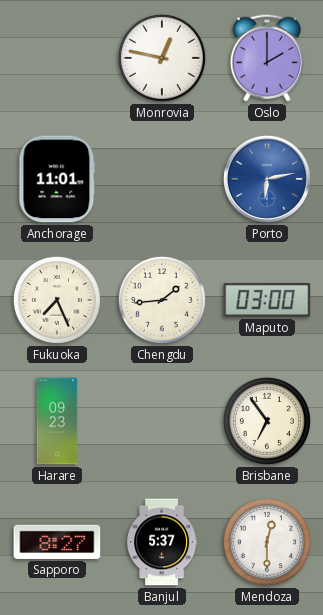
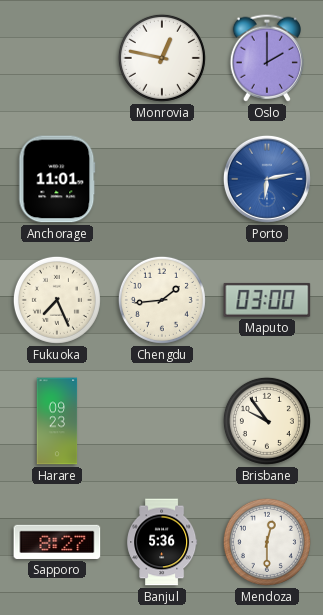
Brisbane: 6:54 -> 9:54 (267, 421)
Banjul: 5:37 -> 5:36 (162, 542)
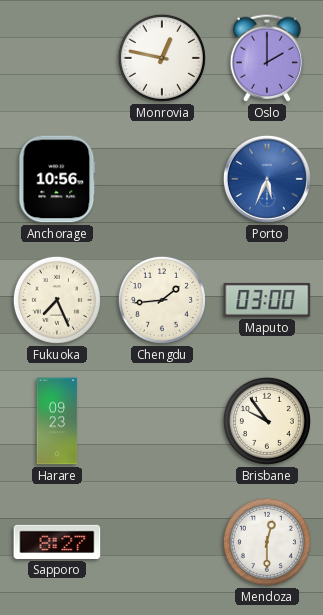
Anchorage: 11:01 -> 10:56 (57, 179)
Porto: 6:13 -> 5:34 (267, 179)
Banjul: 5:36 -> none (162, 542)
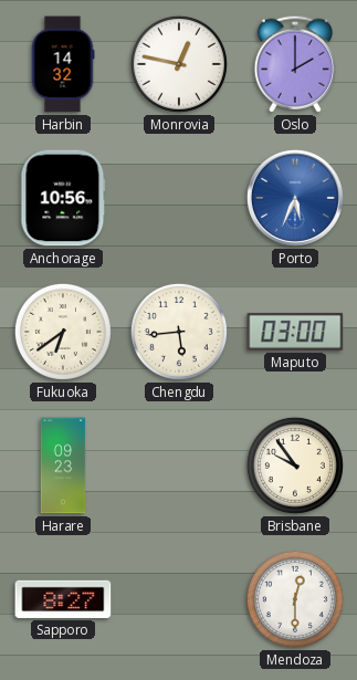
Harbin: none -> 14:32 (63, 64)
Fukuoka: 7:26 -> 6:39 (63, 332)
Chengdu: 1:44 -> 5:44 (179, 332)
